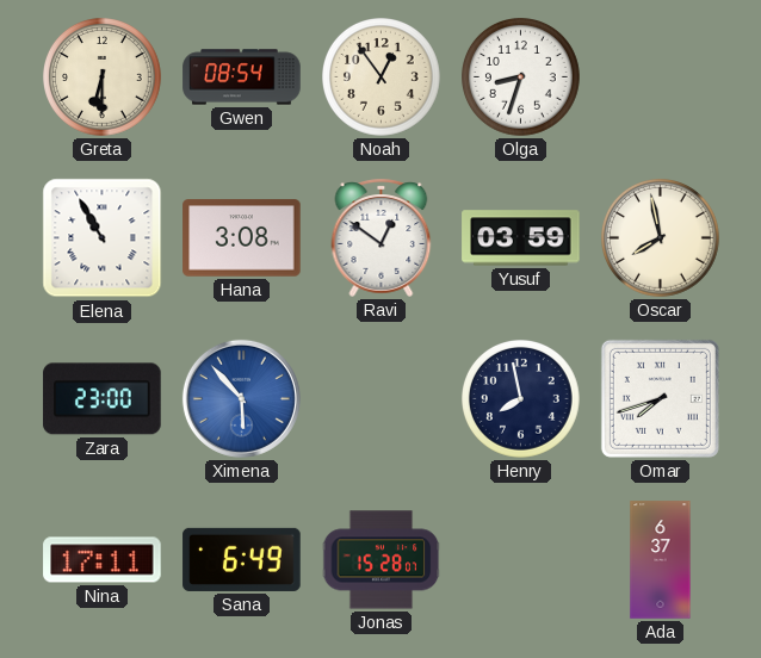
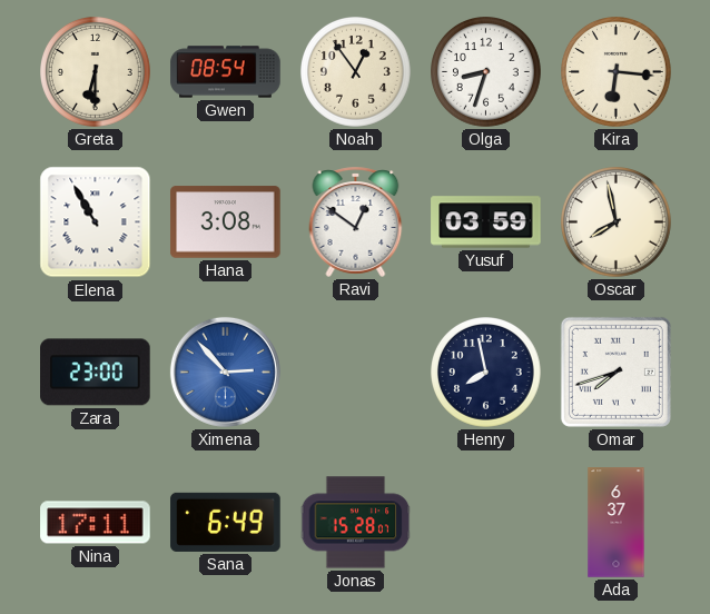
Kira: none -> 6:16 (617, 72)
Ximena: 5:53 -> 2:53 (225, 372)
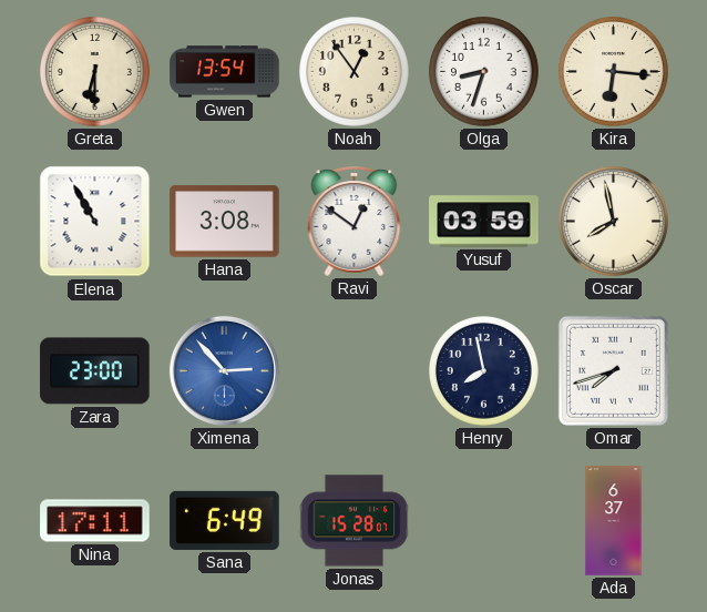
Gwen: 08:54 -> 13:54 (225, 72)
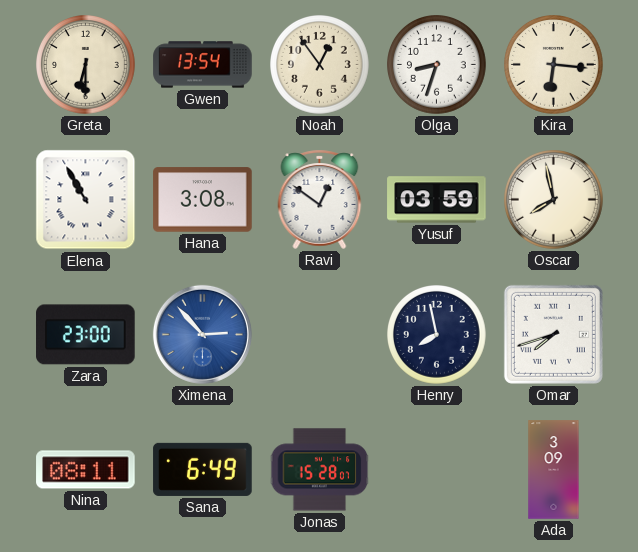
Nina: 17:11 -> 08:11 (86, 470)
Ada: 6:37 -> 3:09 (554, 470)
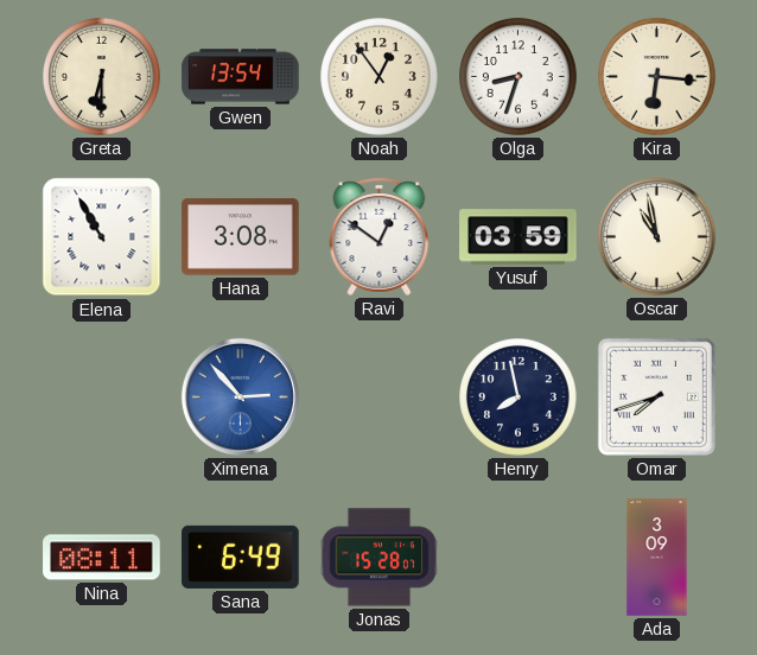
Oscar: 7:58 -> 10:58 (657, 237)
Zara: 23:00 -> none (86, 335)
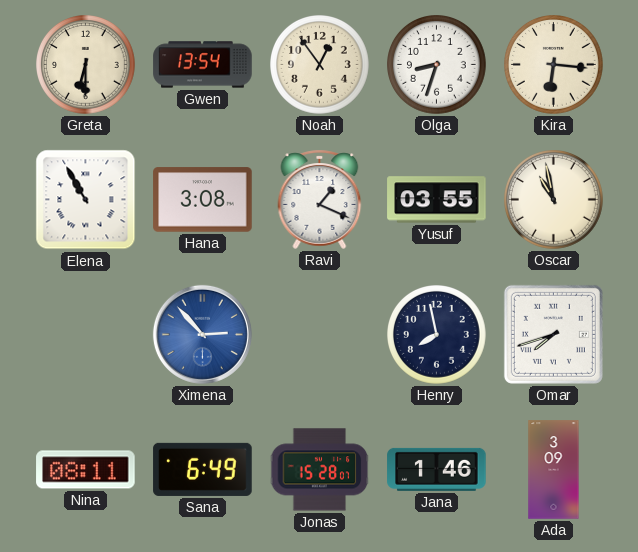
Ravi: 12:51 -> 1:19 (320, 199)
Yusuf: 03:59 -> 03:55 (437, 200)
Jana: none -> 1:46 (437, 469)
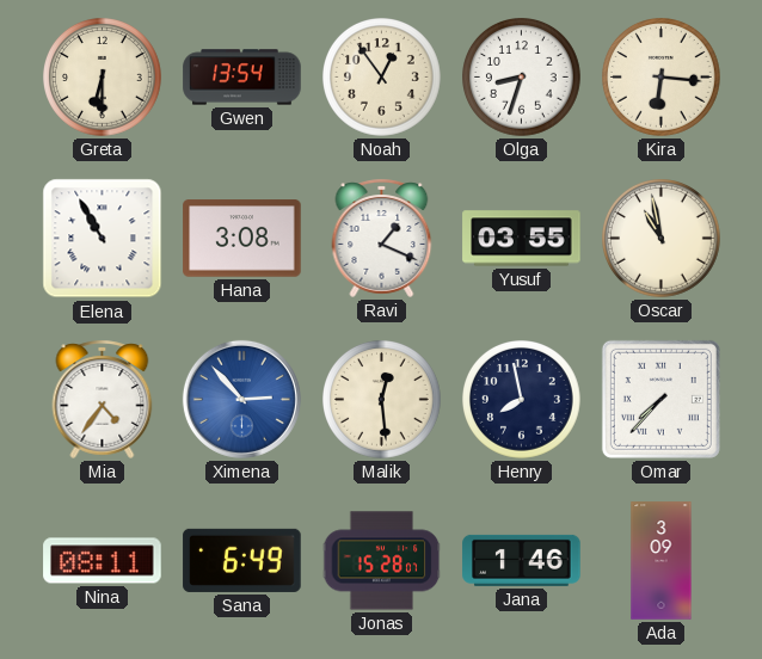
Mia: none -> 4:36 (103, 399)
Malik: none -> 12:29 (382, 400)
Omar: 7:42 -> 7:37 (660, 399)
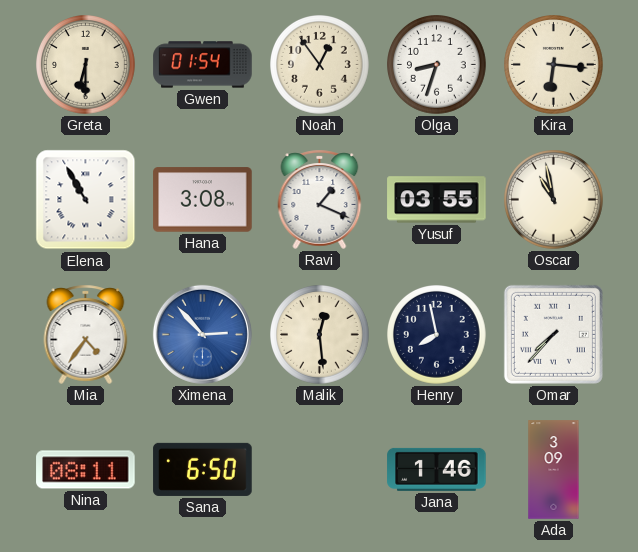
Gwen: 13:54 -> 01:54 (203, 65)
Sana: 6:49 -> 6:50 (203, 469)
Jonas: 15:28 -> none (382, 561)
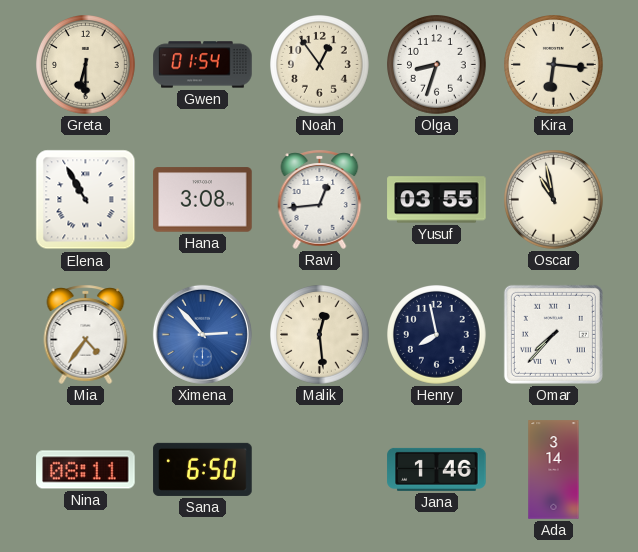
Ravi: 1:19 -> 12:44 (320, 199)
Ada: 3:09 -> 3:14 (554, 470)
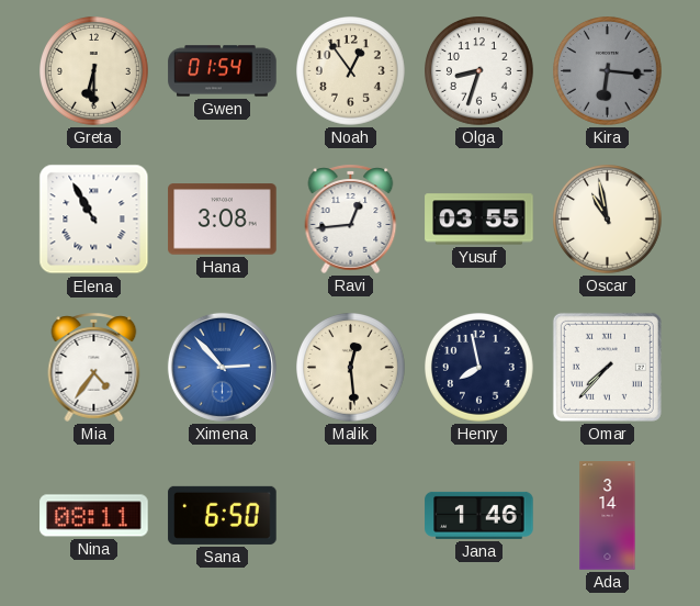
Kira dial: cream -> grey (608, 71)
